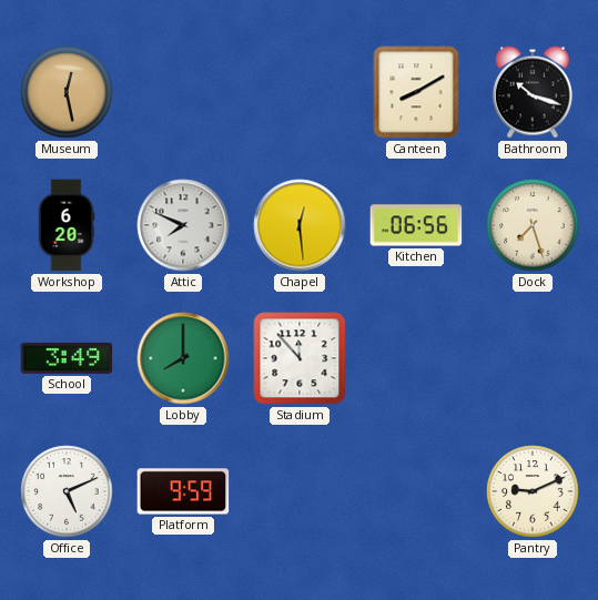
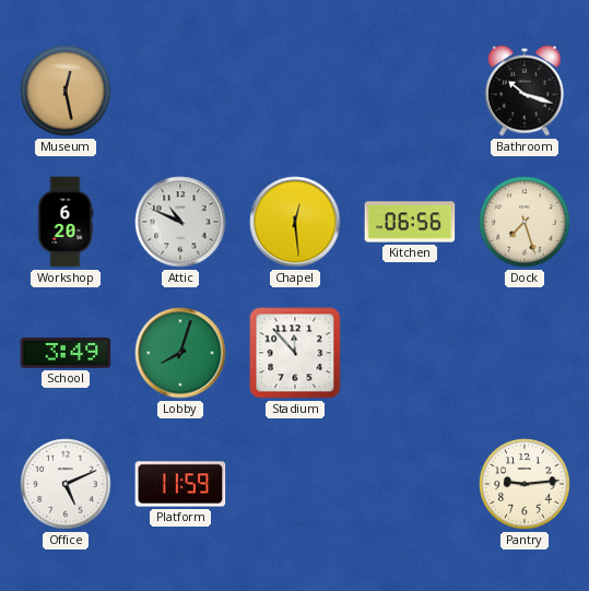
Canteen: 8:10 -> none (416, 92)
Attic: 7:49 -> 10:49 (180, 222)
Lobby: 8:00 -> 8:03 (180, 353)
Platform: 9:59 -> 11:59 (180, 484)
Pantry: 9:11 -> 9:14 (525, 484)
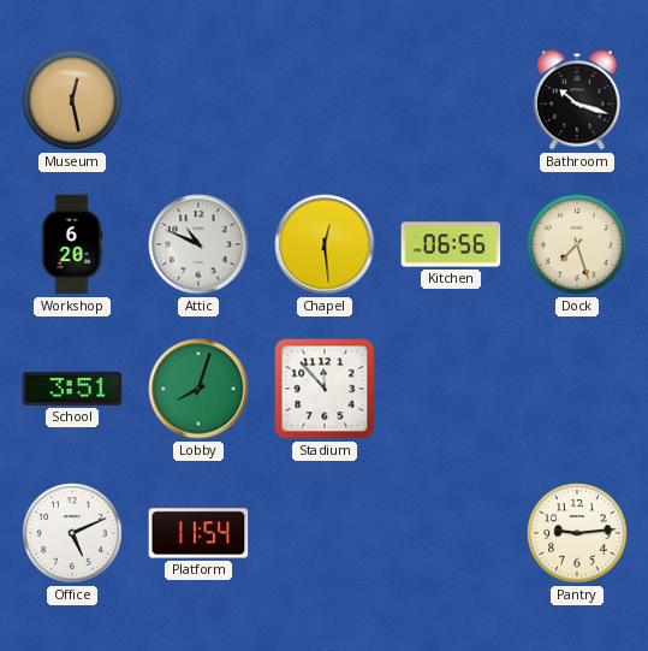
School: 3:49 -> 3:51 (72, 389)
Platform: 11:59 -> 11:54 (198, 533)
